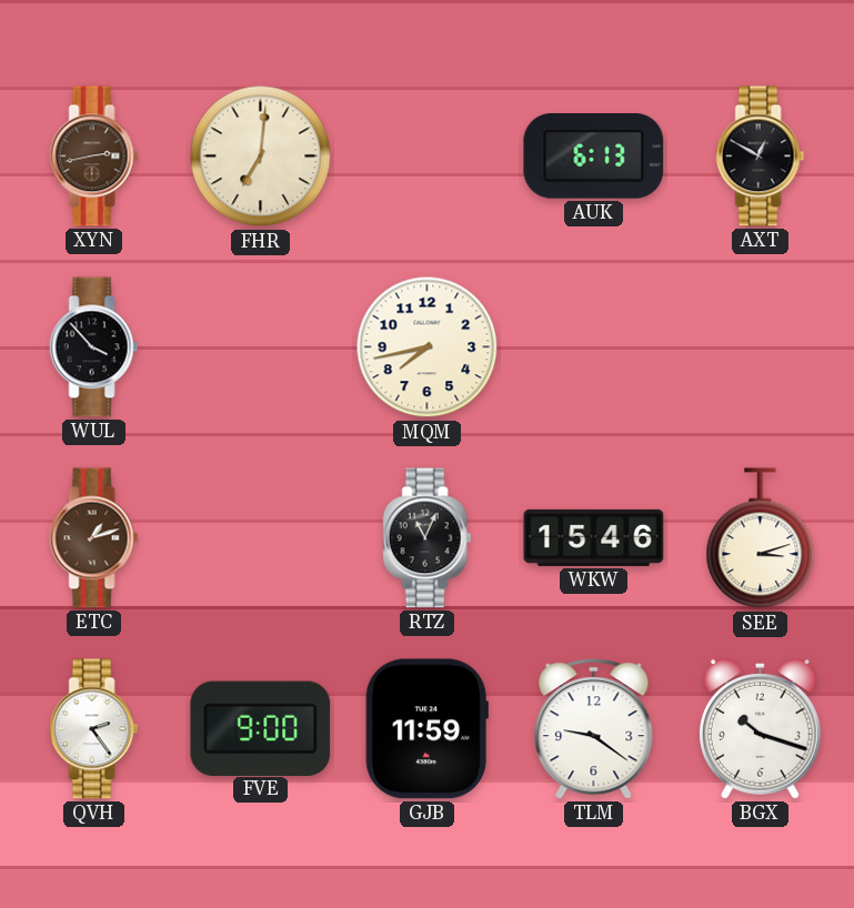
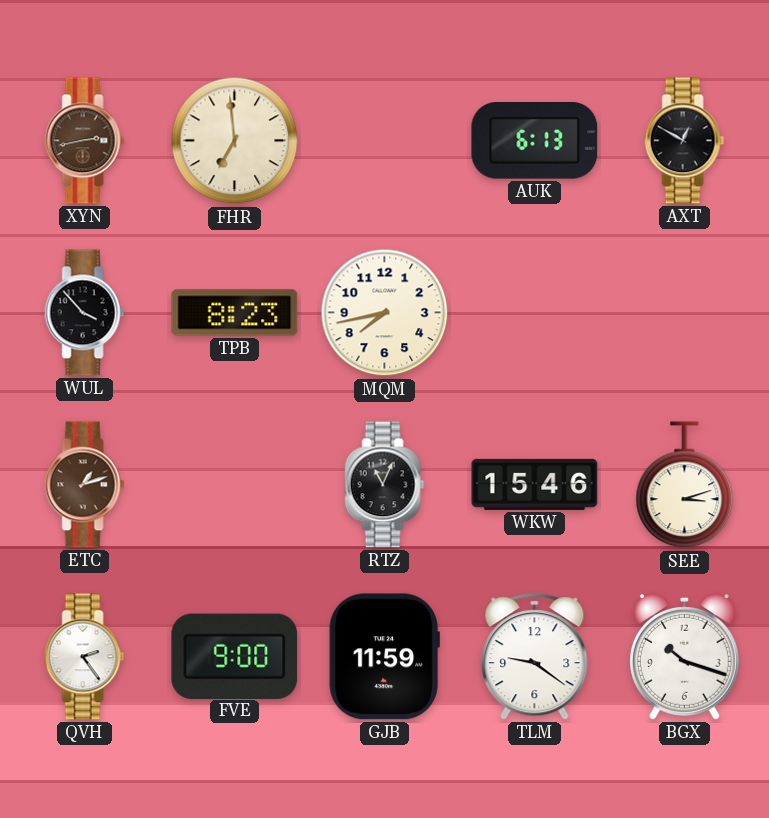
FHR: 7:01 -> 6:59 (235, 141)
TPB: none -> 8:23 (235, 313)
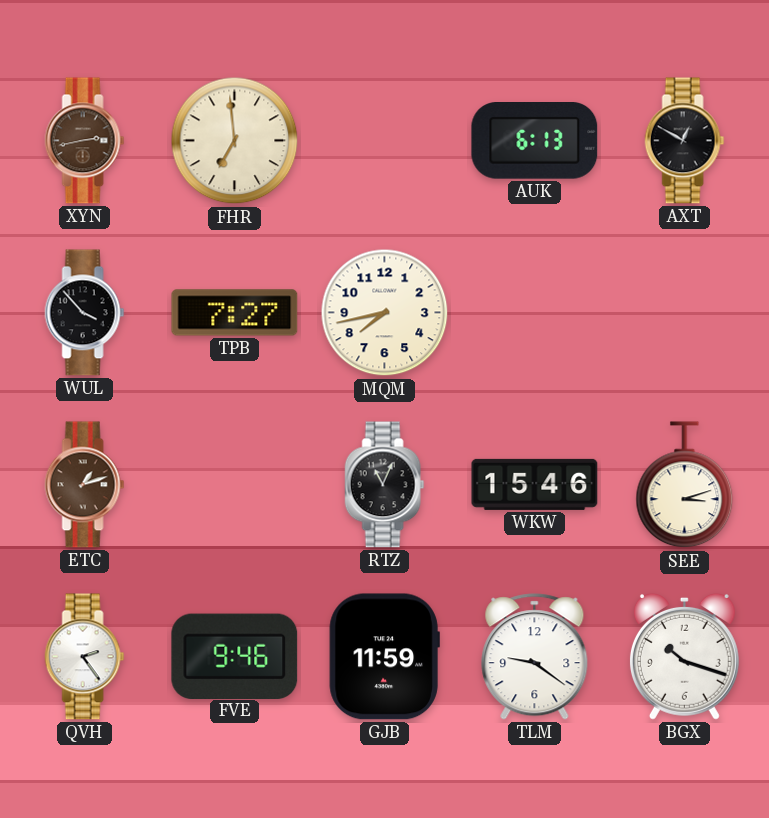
TPB: 8:23 -> 7:27 (235, 313)
FVE: 9:00 -> 9:46 (235, 656)
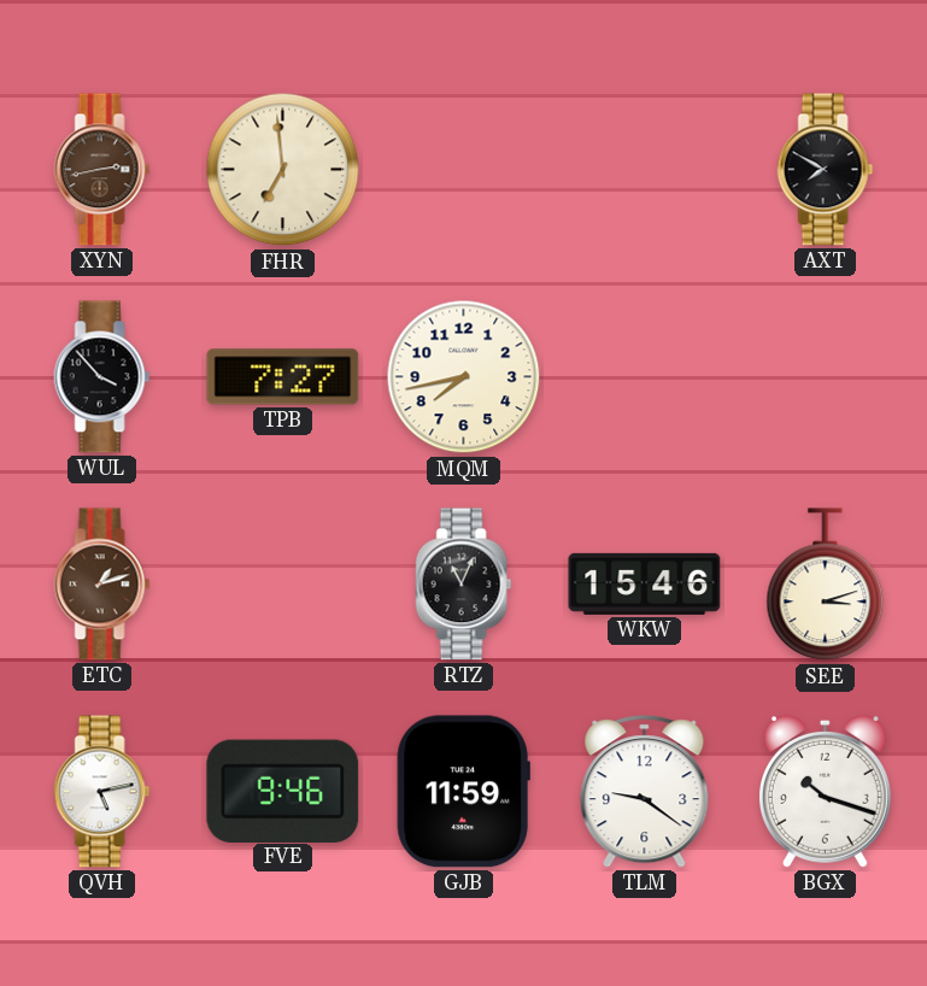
AUK: 6:13 -> none (535, 141)
AXT: 12:50 -> 7:50 (826, 170)
QVH: 2:24 -> 5:13 (102, 792)
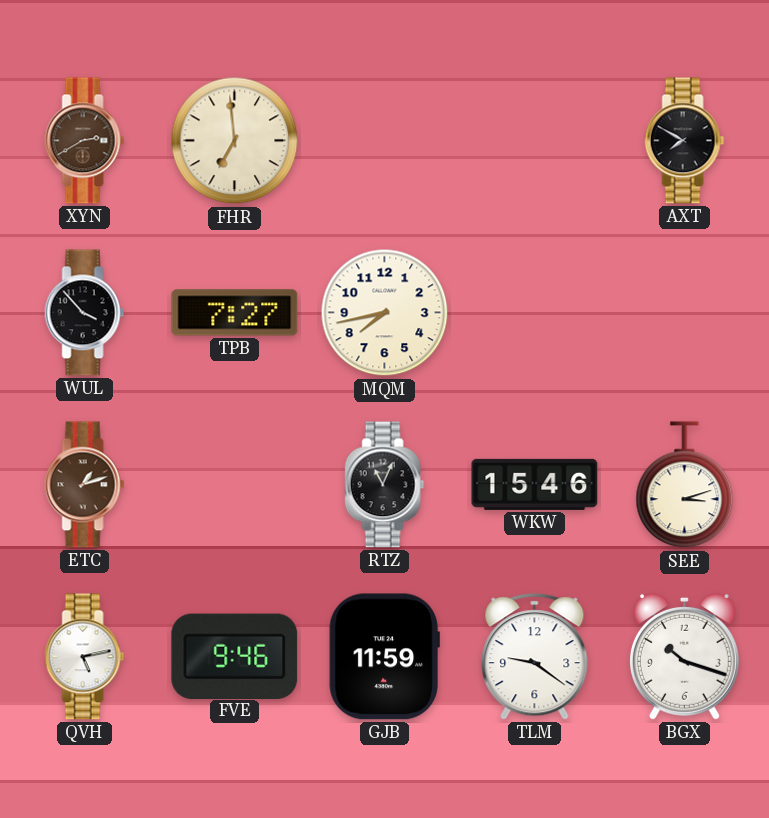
XYN: 2:43 -> 2:40 (85, 141)
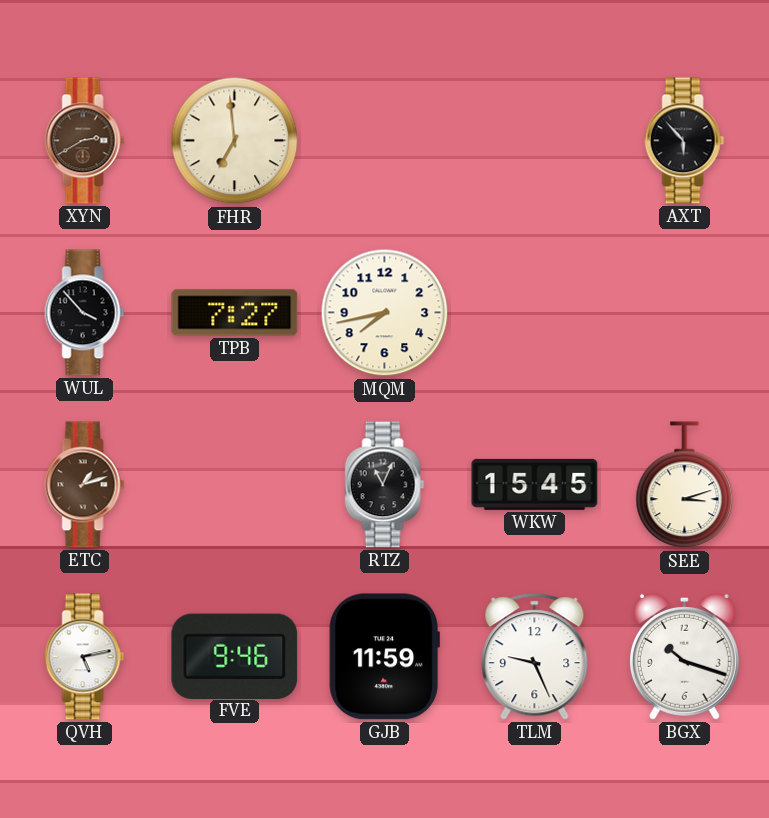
AXT: 7:50 -> 5:53 (685, 141)
WKW: 15:46 -> 15:45 (535, 484)
TLM: 9:21 -> 9:26 (535, 657)
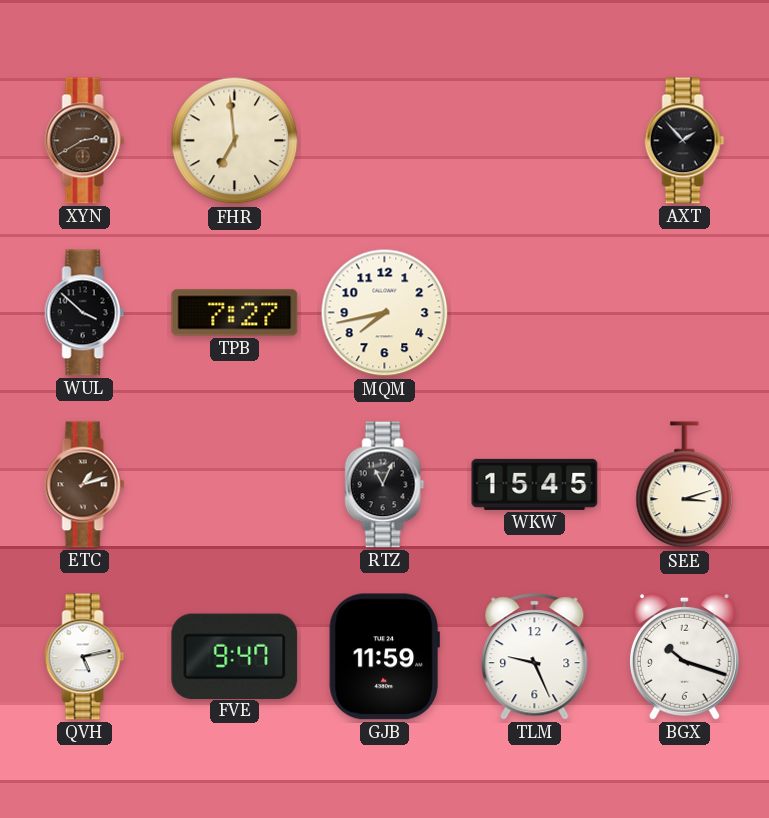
AXT: 5:53 -> 1:53 (685, 141)
WUL: 3:53 -> 3:52 (85, 313)
FVE: 9:46 -> 9:47 (235, 656)
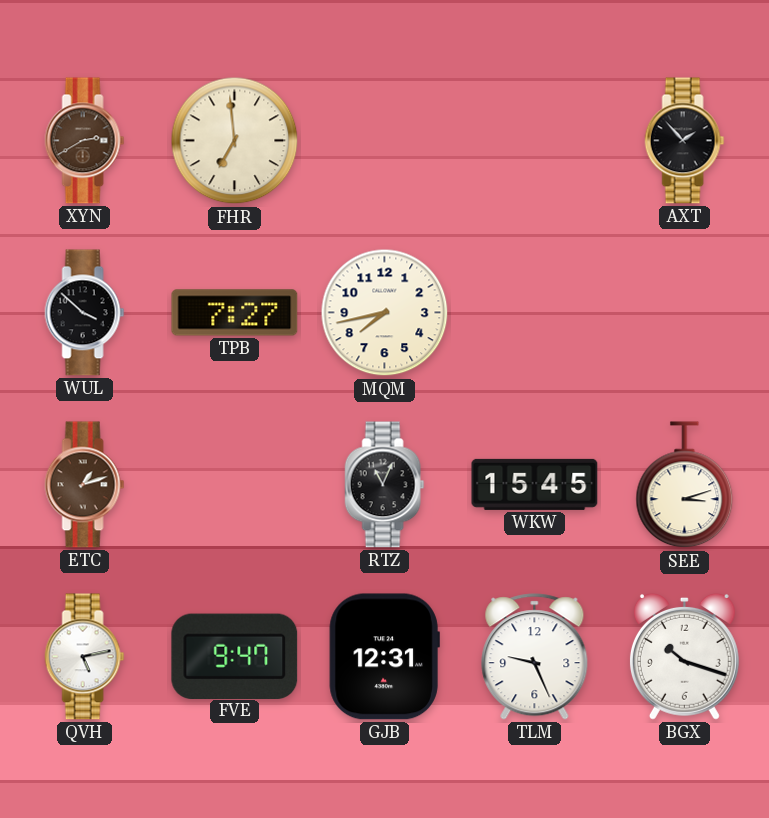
GJB: 11:59 -> 12:31 (384, 657)
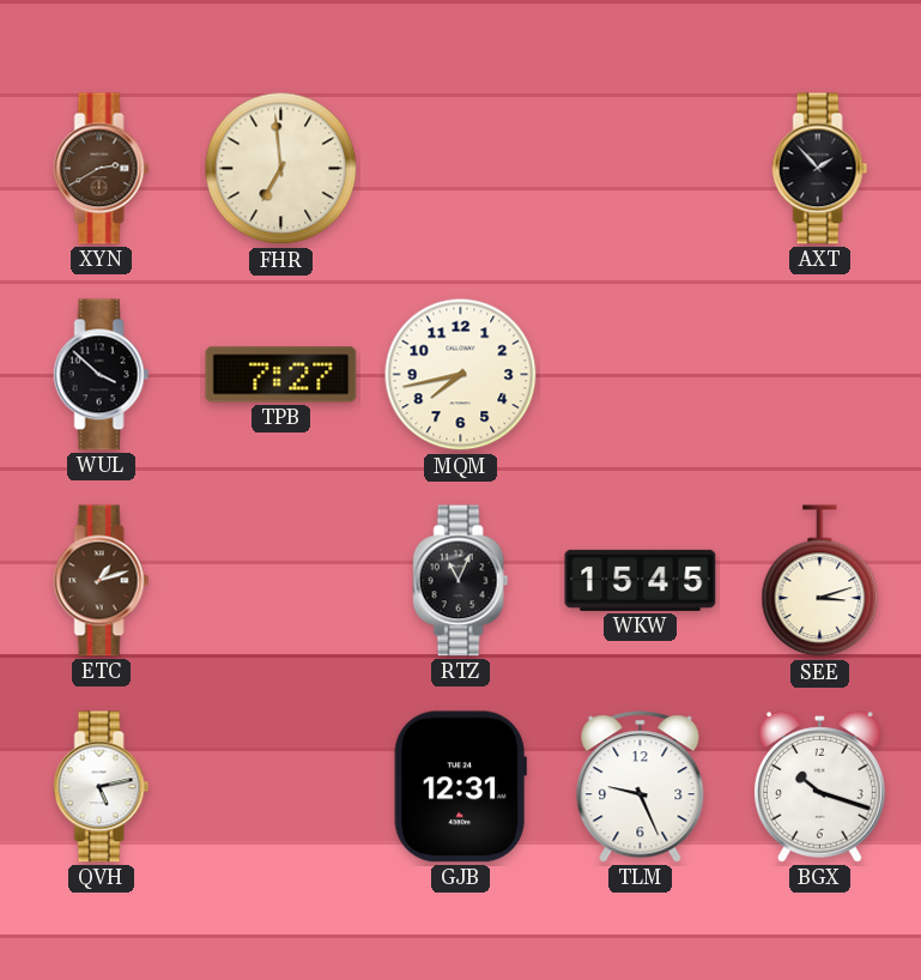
FVE: 9:47 -> none (235, 656)
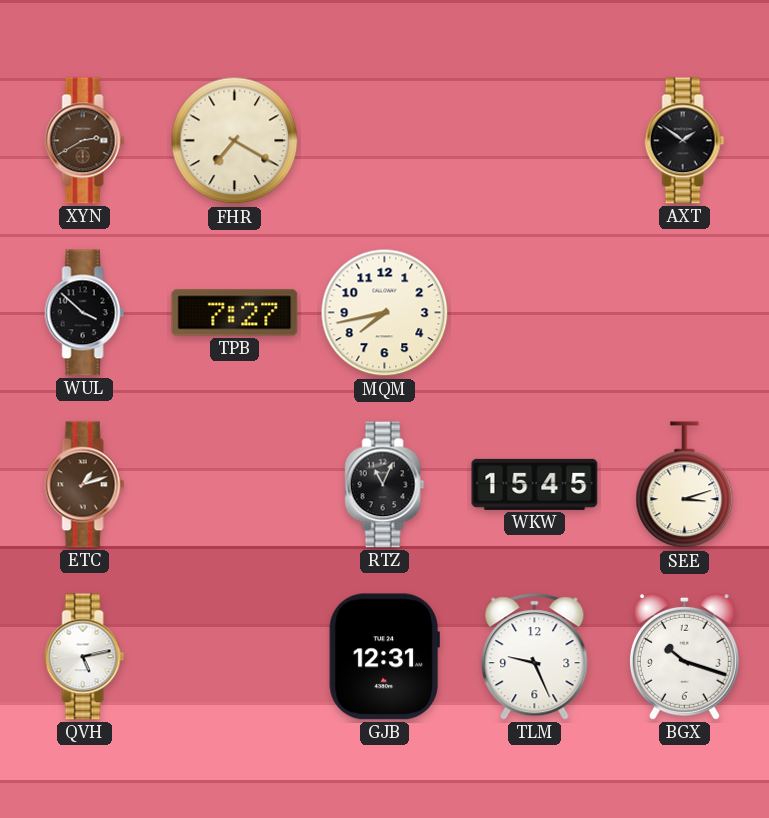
FHR: 6:59 -> 7:20 (235, 141)
AXT: 1:53 -> 1:51 (685, 141)
